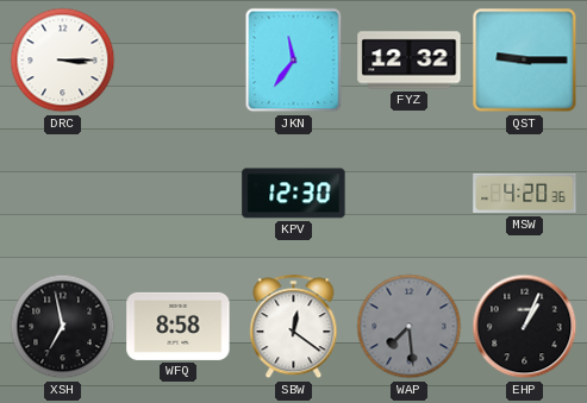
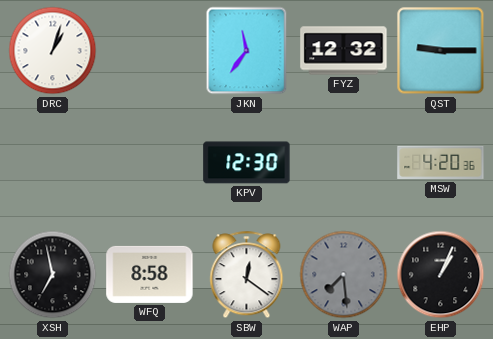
DRC: 3:15 -> 1:03 (53, 51)
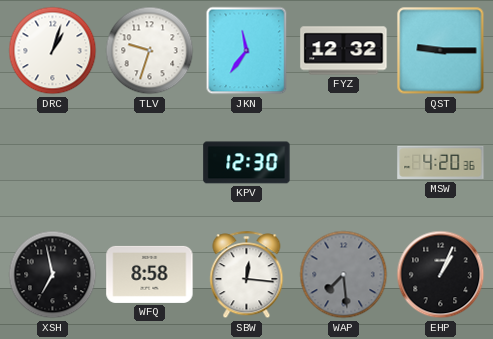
TLV: none -> 9:33 (150, 51)
SBW: 12:21 -> 12:16 (247, 275)
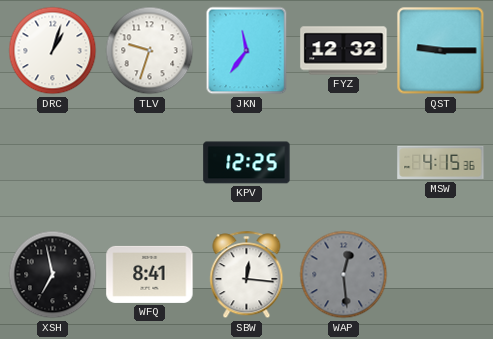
KPV: 12:30 -> 12:25 (247, 163)
MSW: 4:20 -> 4:15 (441, 163)
WFQ: 8:58 -> 8:41 (150, 274)
WAP: 7:29 -> 12:29 (344, 275)
EHP: 1:04 -> none (441, 275)
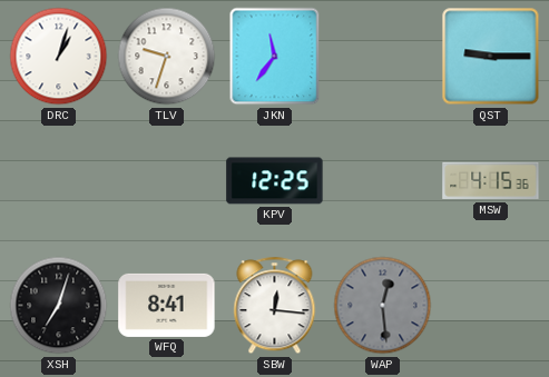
FYZ: 12:32 -> none (344, 51)
XSH: 6:58 -> 7:03 (59, 306)
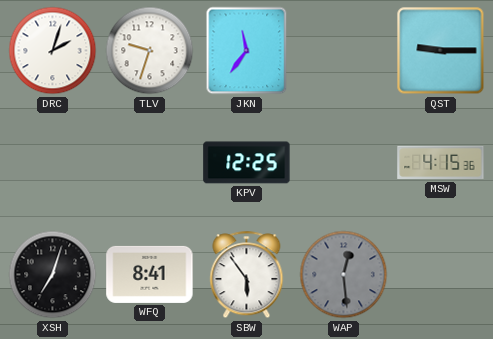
DRC: 1:03 -> 2:03 (53, 51)
SBW: 12:16 -> 5:54 (247, 275)
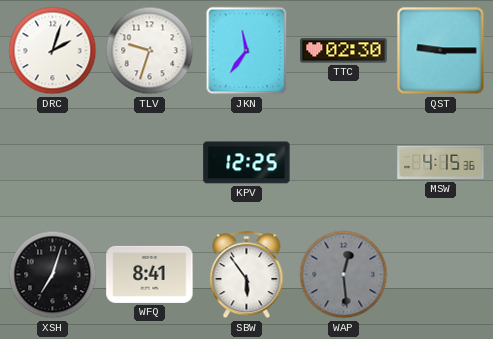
TTC: none -> 02:30 (344, 51)
